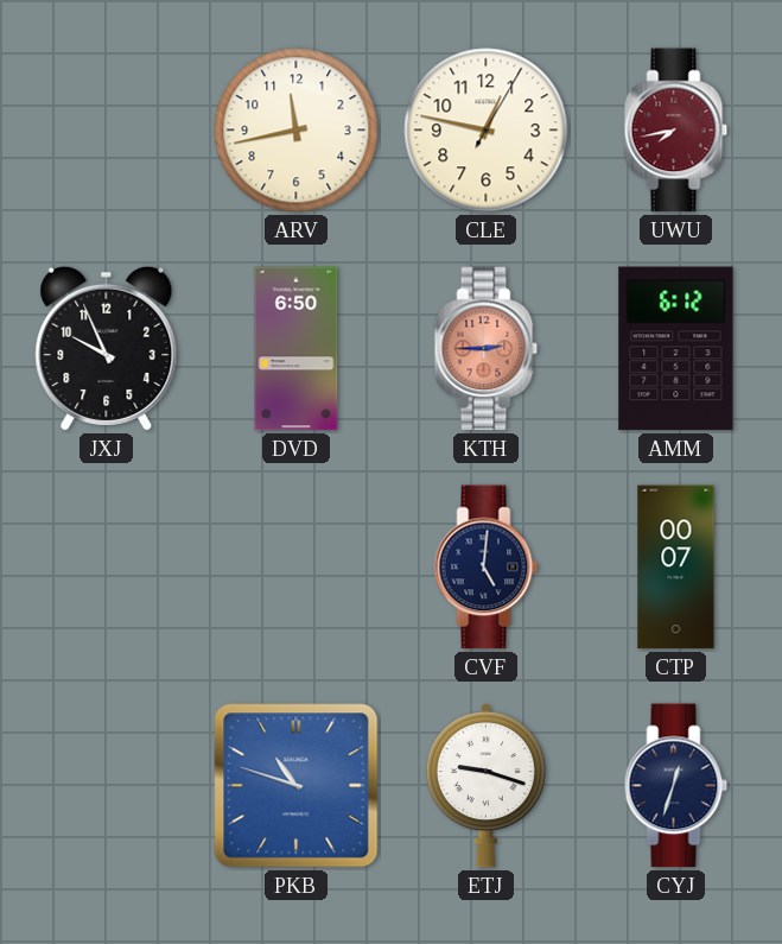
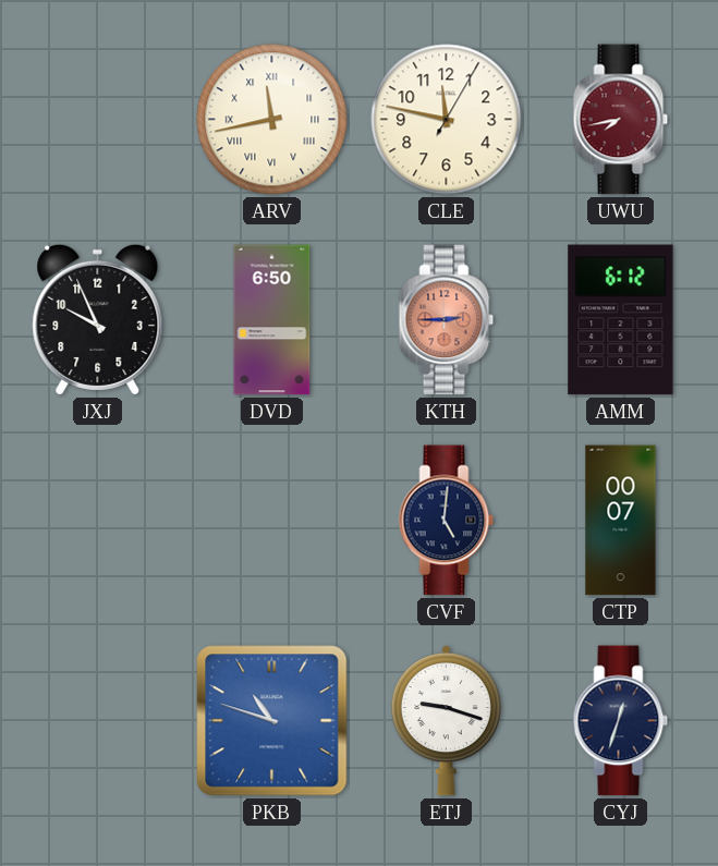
ARV numerals: Arabic -> Roman (272, 120)
CLE: 12:47 -> 11:47 (447, 120)
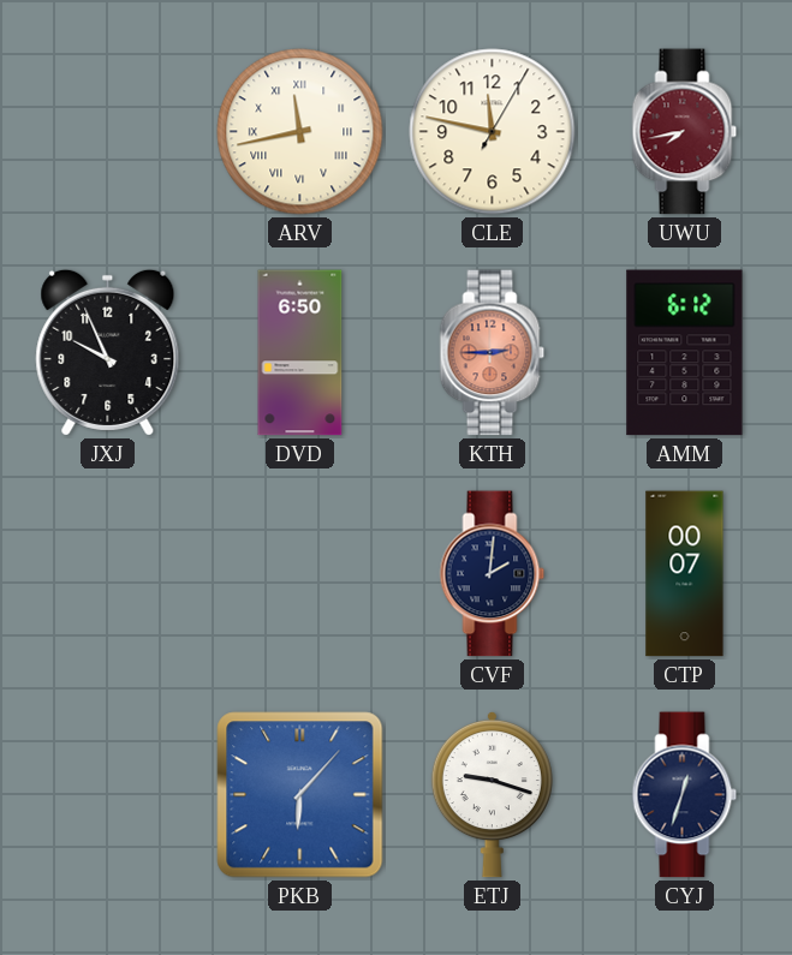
CVF: 5:01 -> 2:01 (493, 574)
PKB: 10:48 -> 6:07 (300, 795)
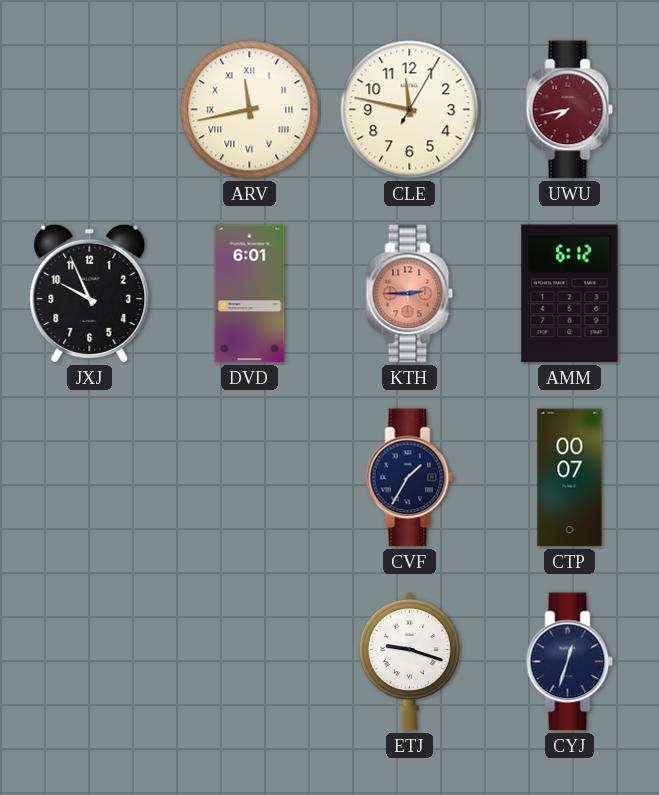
DVD: 6:50 -> 6:01 (250, 294)
CVF: 2:01 -> 1:35 (410, 478)
PKB: 6:07 -> none (300, 795)
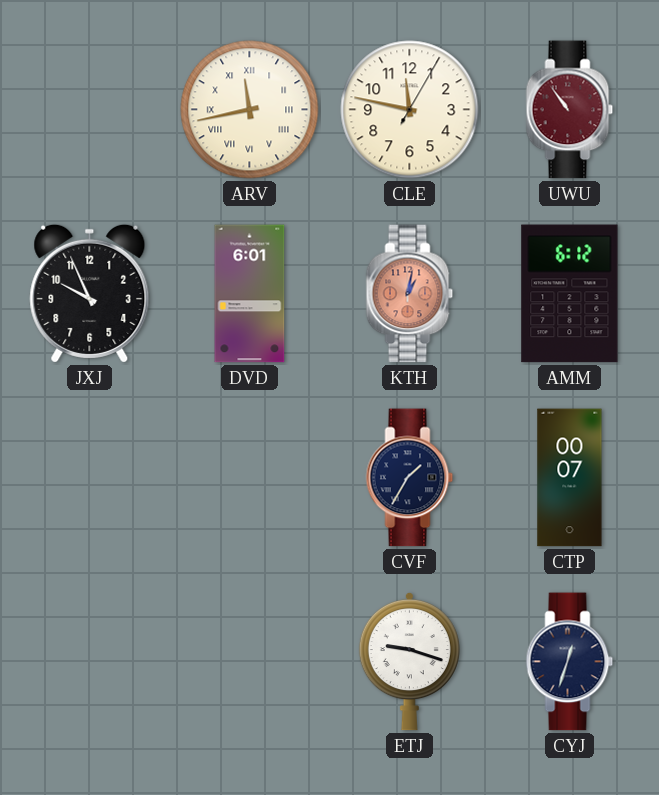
UWU: 7:43 -> 10:54 (570, 110)
KTH: 2:45 -> 1:02 (410, 294)
